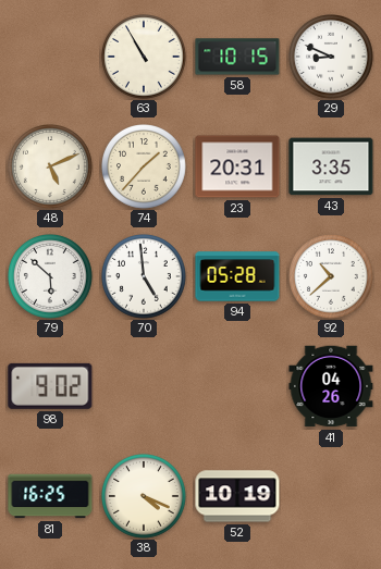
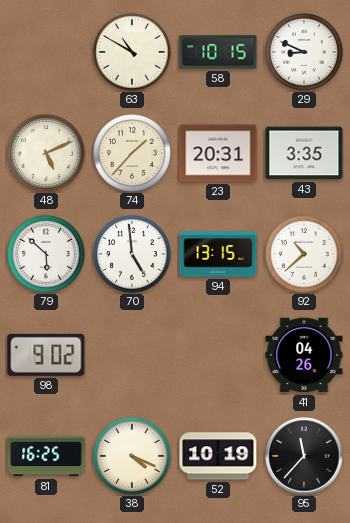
63: 10:55 -> 10:50 (133, 53)
94: 05:28 -> 13:15 (218, 254)
95: none -> 11:37 (304, 456)
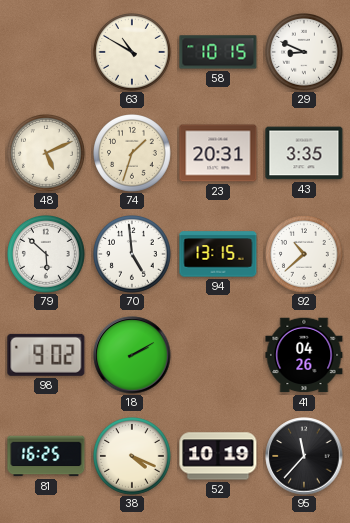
74: 1:37 -> 1:33 (133, 154)
18: none -> 2:10 (132, 355)
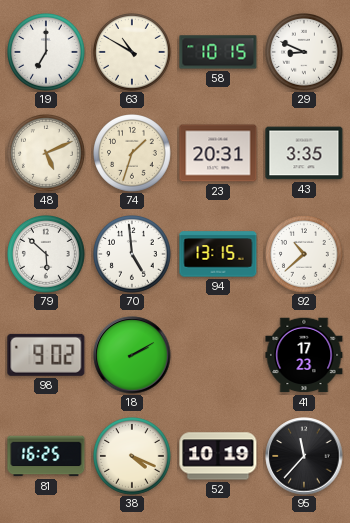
19: none -> 7:00 (47, 53)
41: 04:26 -> 17:23 (304, 355)
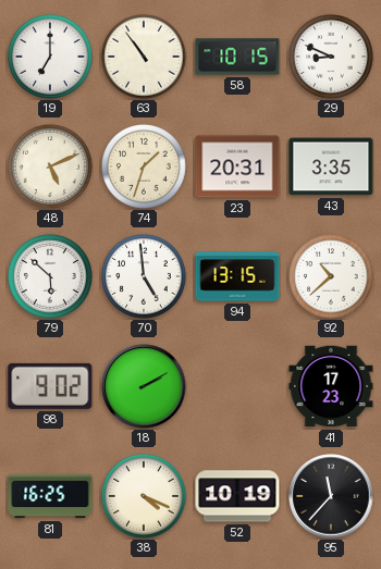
63: 10:50 -> 10:54 (145, 58)
